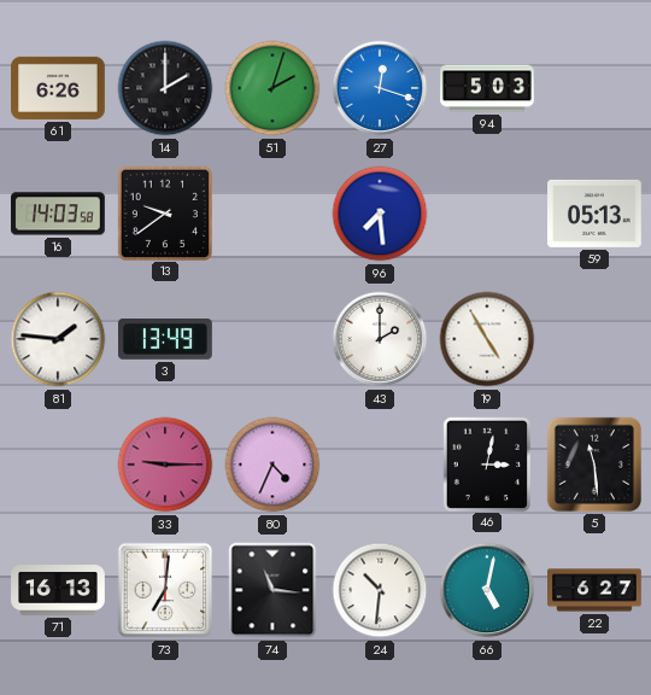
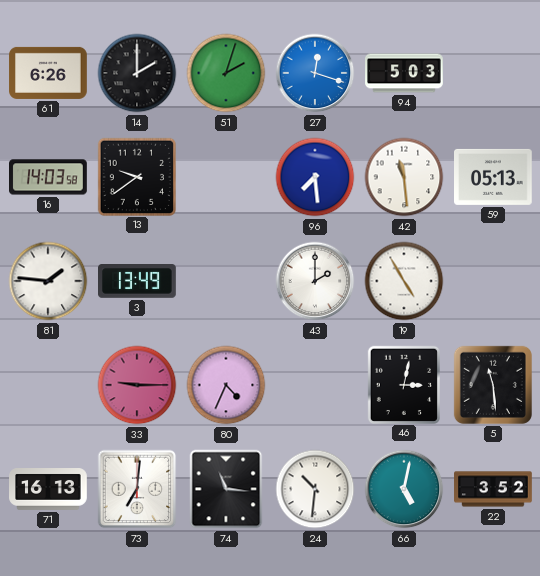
42: none -> 11:29 (404, 177)
22: 6:27 -> 3:52 (493, 489)
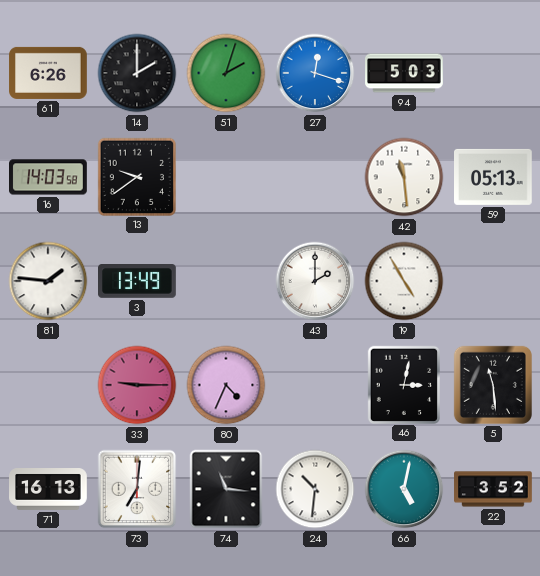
96: 7:29 -> none (315, 177)
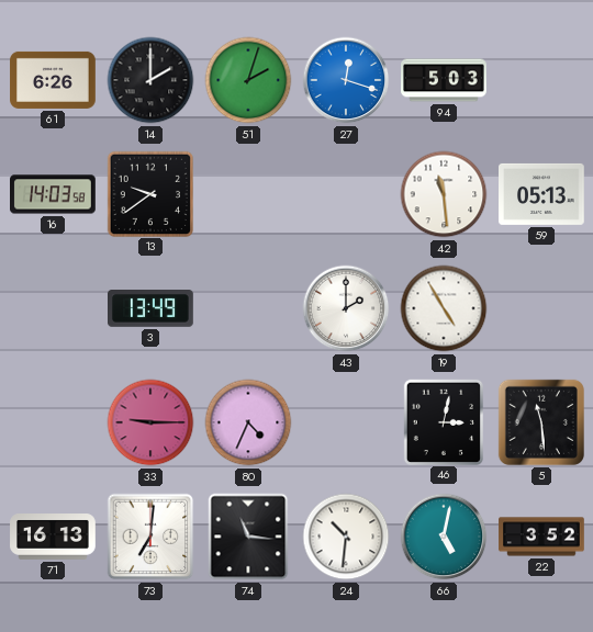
81: 1:46 -> none (48, 281)
